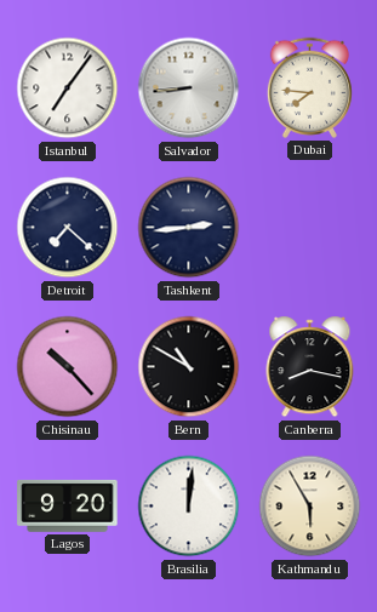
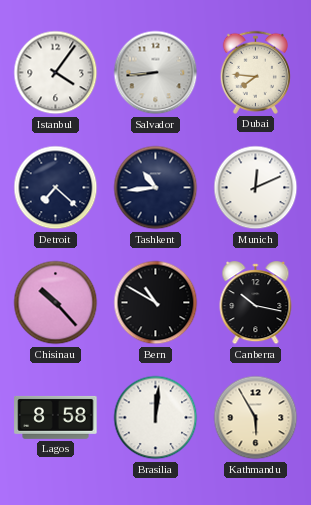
Istanbul: 7:06 -> 4:06 (56, 73)
Tashkent: 2:44 -> 10:44 (156, 188)
Munich: none -> 12:11 (256, 188)
Canberra: 8:17 -> 10:17 (256, 303)
Lagos: 9:20 -> 8:58 (56, 417)
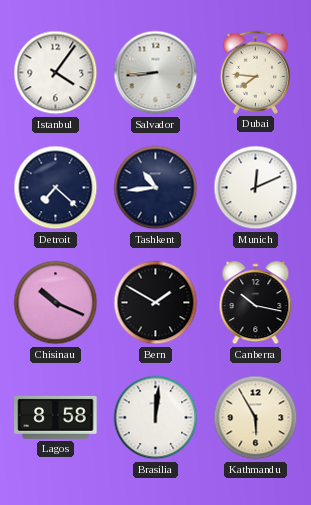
Chisinau: 10:23 -> 10:19 (56, 303)
Bern: 10:50 -> 1:50 (156, 303)
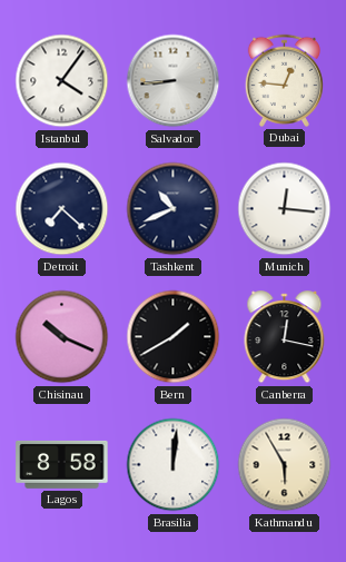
Dubai: 7:46 -> 12:46 (284, 80)
Tashkent: 10:44 -> 10:41 (174, 209)
Munich: 12:11 -> 12:16 (285, 209)
Bern: 1:50 -> 1:40 (174, 337)
Canberra: 10:17 -> 12:17 (285, 337)
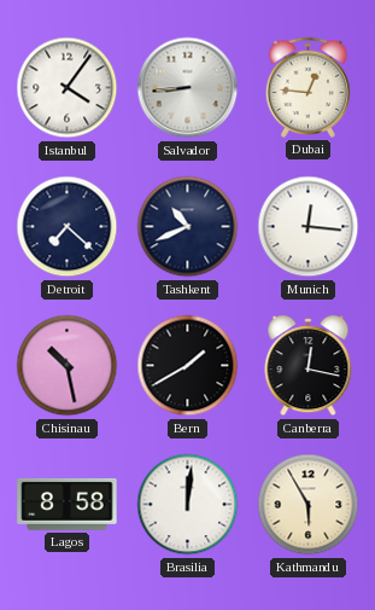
Chisinau: 10:19 -> 10:28 (68, 366)
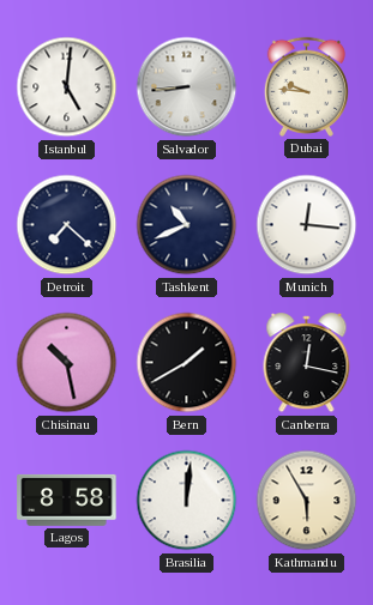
Istanbul: 4:06 -> 5:01 (67, 87)
Dubai: 12:46 -> 9:46 (306, 86)
